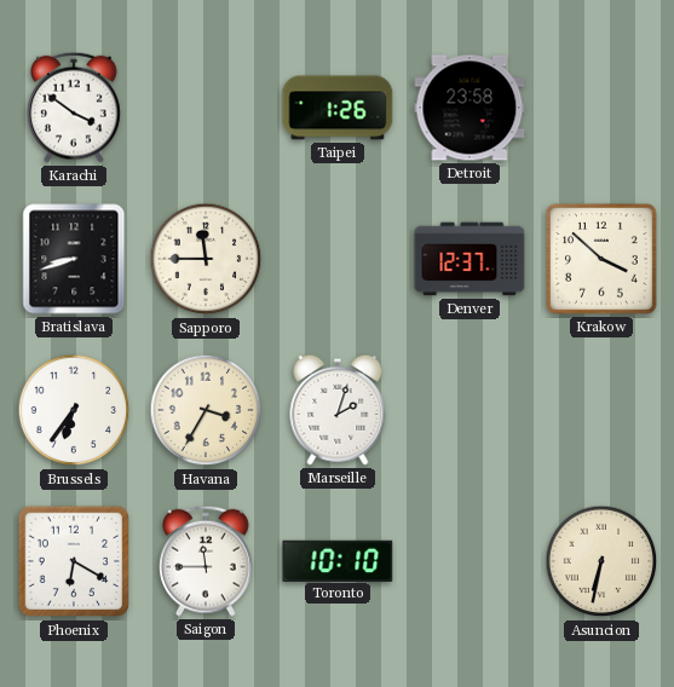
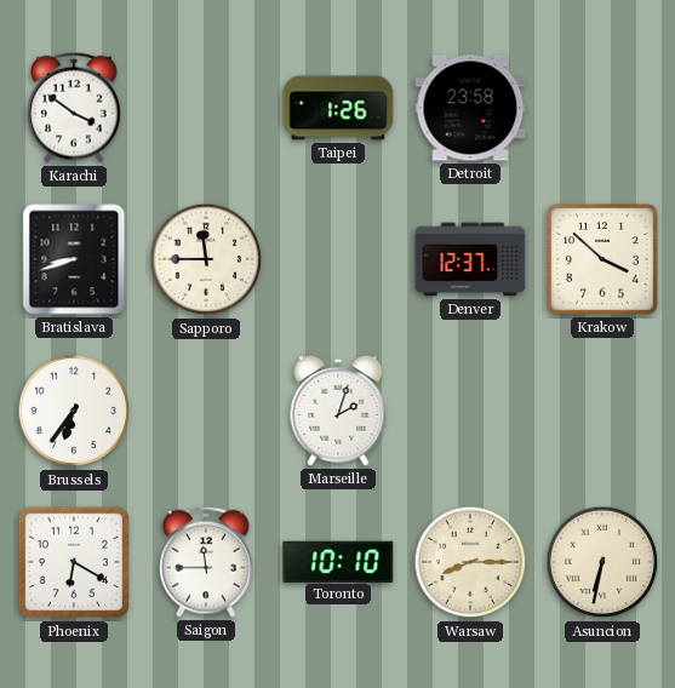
Havana: 3:35 -> none (206, 410)
Warsaw: none -> 8:15 (470, 562)
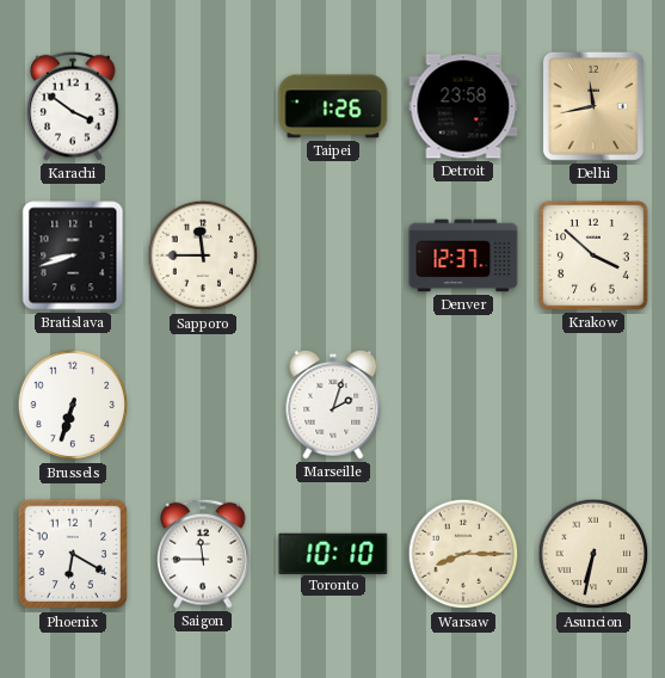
Delhi: none -> 11:43 (593, 106)
Brussels: 6:36 -> 6:33 (73, 405)
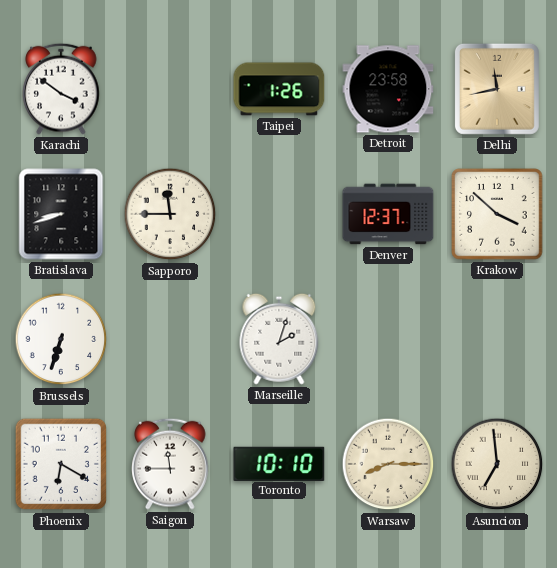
Asuncion: 6:32 -> 6:59 (497, 464)
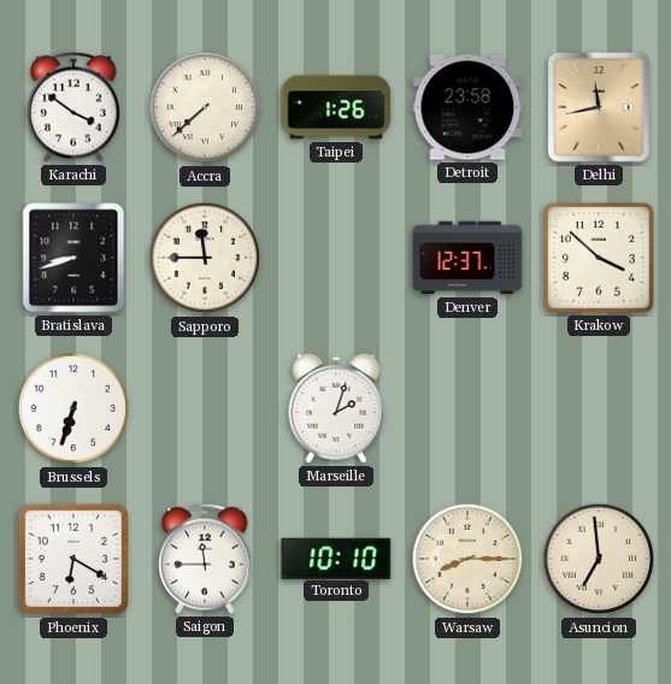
Accra: none -> 7:38 (205, 107)
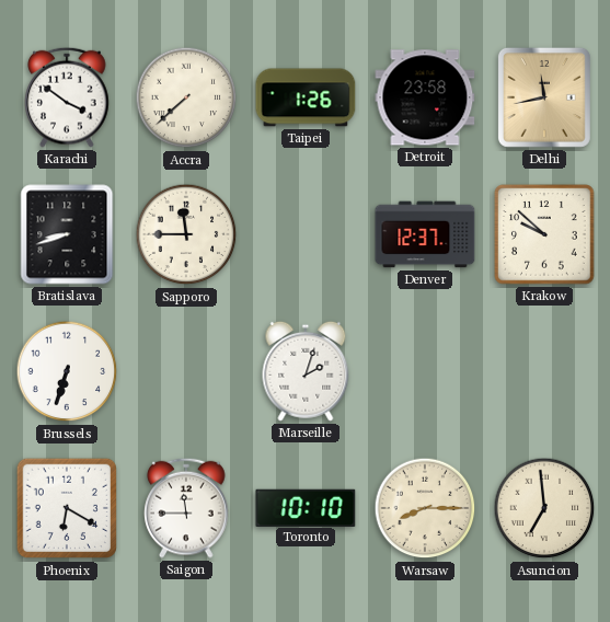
Krakow: 3:52 -> 9:52 (544, 234)
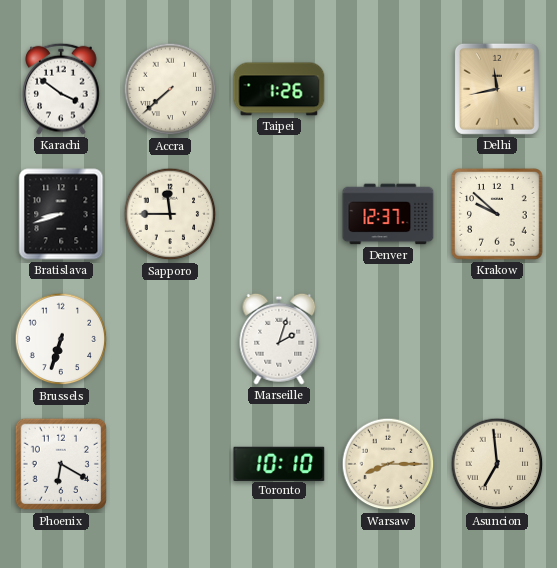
Detroit: 23:58 -> none (425, 97)
Saigon: 11:45 -> none (186, 508)
